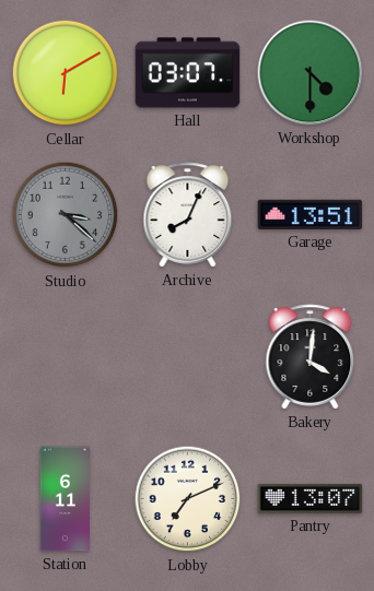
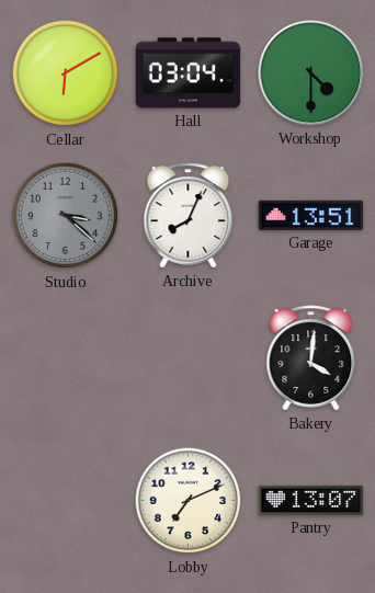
Hall: 03:07 -> 03:04 (189, 73)
Station: 6:11 -> none (65, 499)
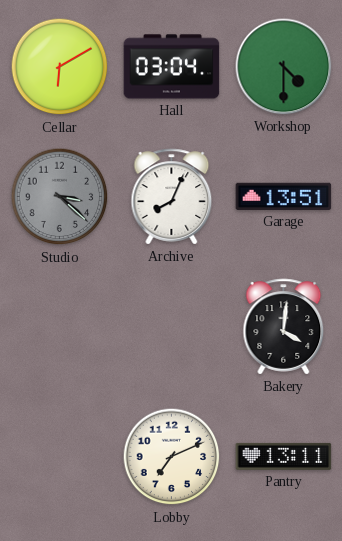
Pantry: 13:07 -> 13:11 (284, 456)
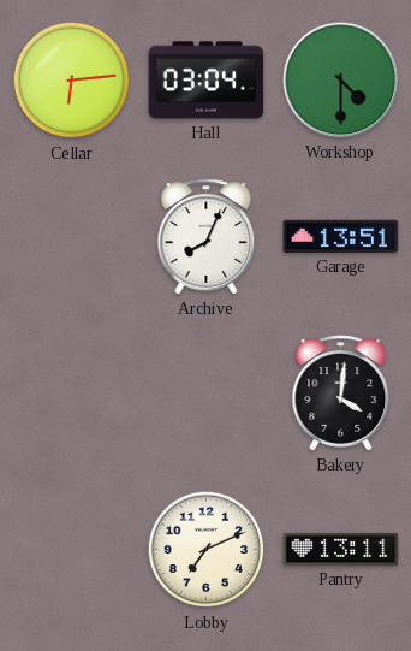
Cellar: 6:10 -> 6:14 (72, 81)
Studio: 3:22 -> none (60, 197)
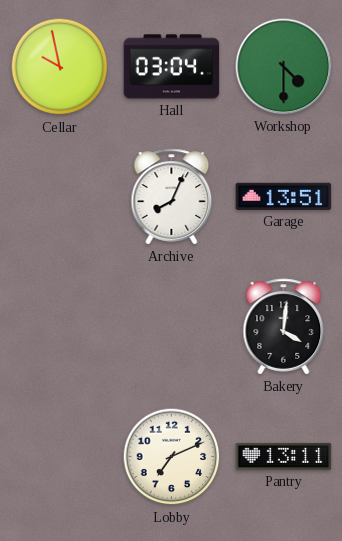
Cellar: 6:14 -> 9:58 (60, 67)
